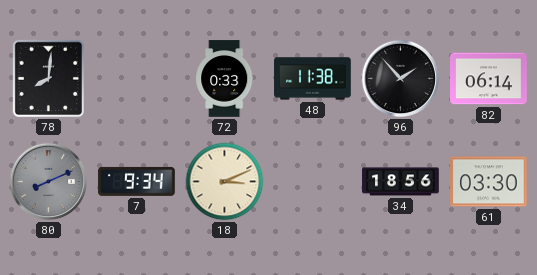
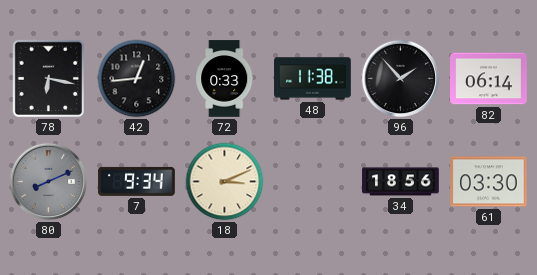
78: 8:01 -> 6:17 (48, 79)
42: none -> 12:44 (137, 79)
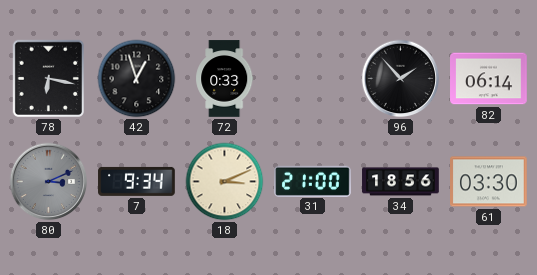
42: 12:44 -> 12:57 (137, 79)
48: 11:38 -> none (313, 79)
80: 8:11 -> 3:11 (49, 182)
31: none -> 21:00 (313, 181)
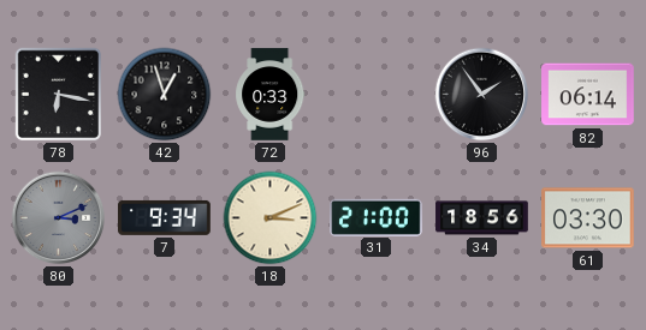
96: 1:53 -> 1:54 (482, 95)
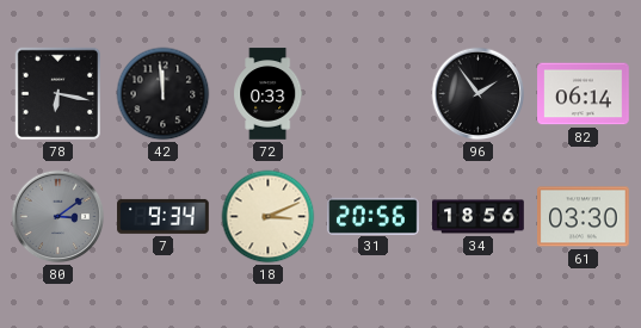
42: 12:57 -> 11:59 (164, 94)
80: 3:11 -> 3:09 (58, 217)
31: 21:00 -> 20:56 (374, 216)
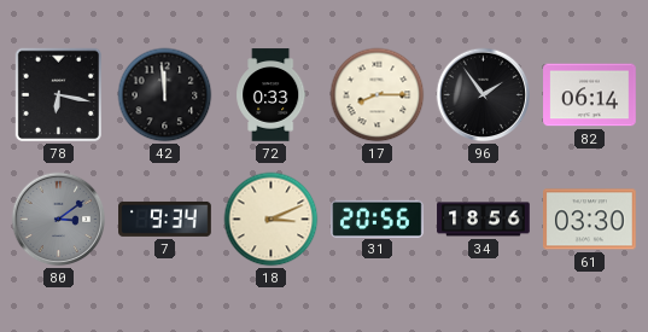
17: none -> 8:15 (378, 95)
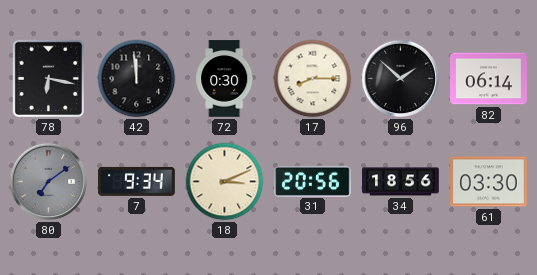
72: 0:33 -> 0:30 (225, 79)
96: 1:54 -> 1:52 (401, 79)
80: 3:09 -> 7:09 (49, 182)
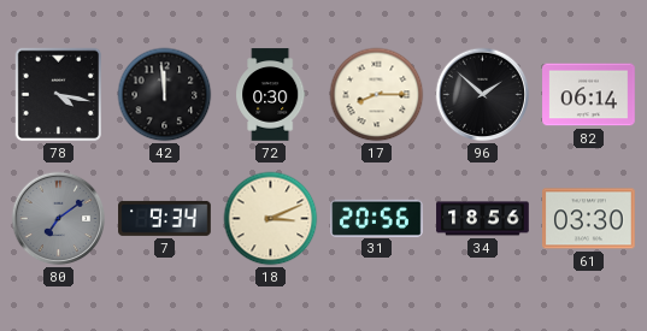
78: 6:17 -> 4:17 (58, 95)
